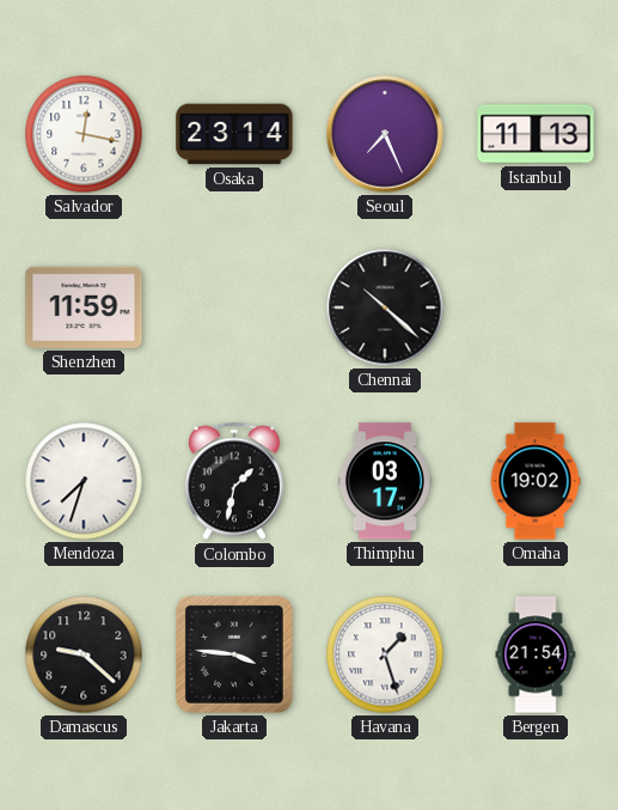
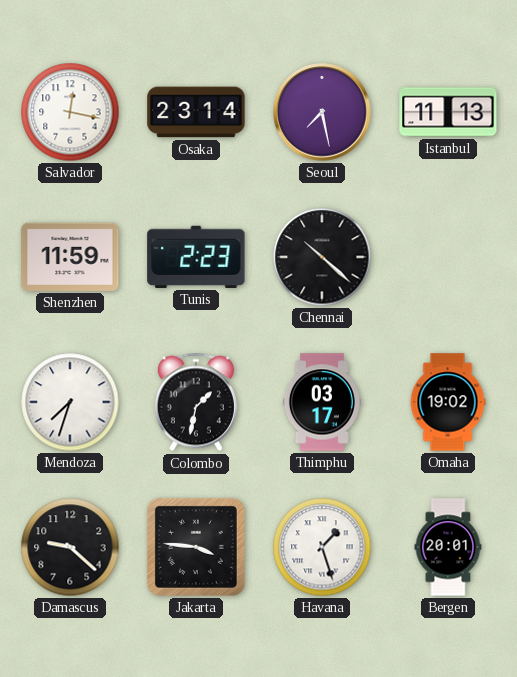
Seoul: 7:26 -> 7:28 (322, 112)
Tunis: none -> 2:23 (196, 257)
Bergen: 21:54 -> 20:01 (448, 547)
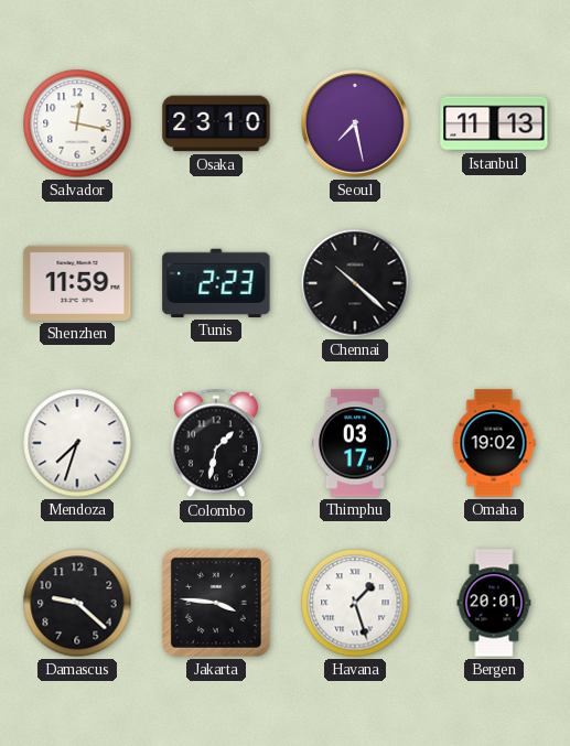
Osaka: 23:14 -> 23:10 (216, 123)
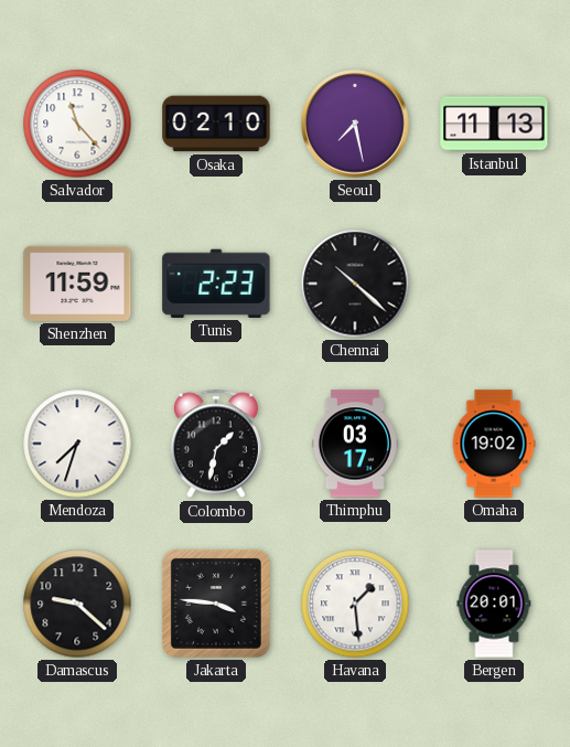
Salvador: 12:17 -> 11:23 (77, 124)
Osaka: 23:10 -> 02:10 (216, 124)
Havana: 1:27 -> 1:29 (355, 604)
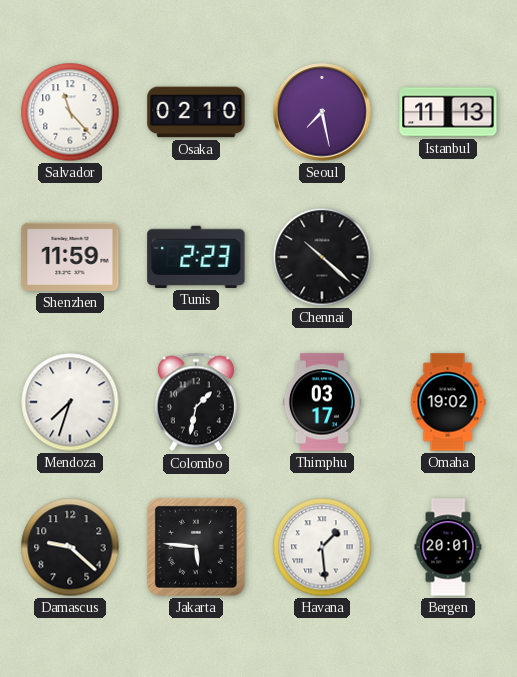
Jakarta: 3:46 -> 5:46 (196, 547)
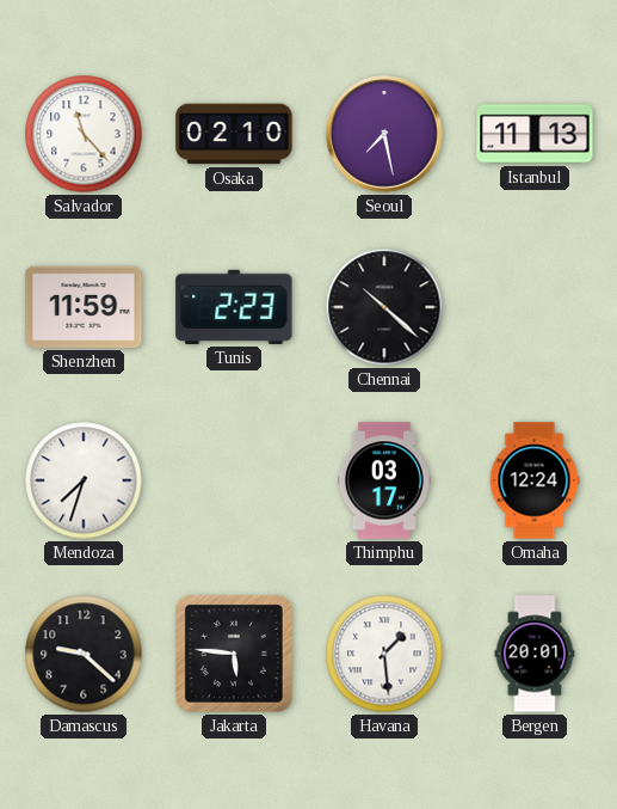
Colombo: 1:32 -> none (196, 402)
Omaha: 19:02 -> 12:24 (535, 480)
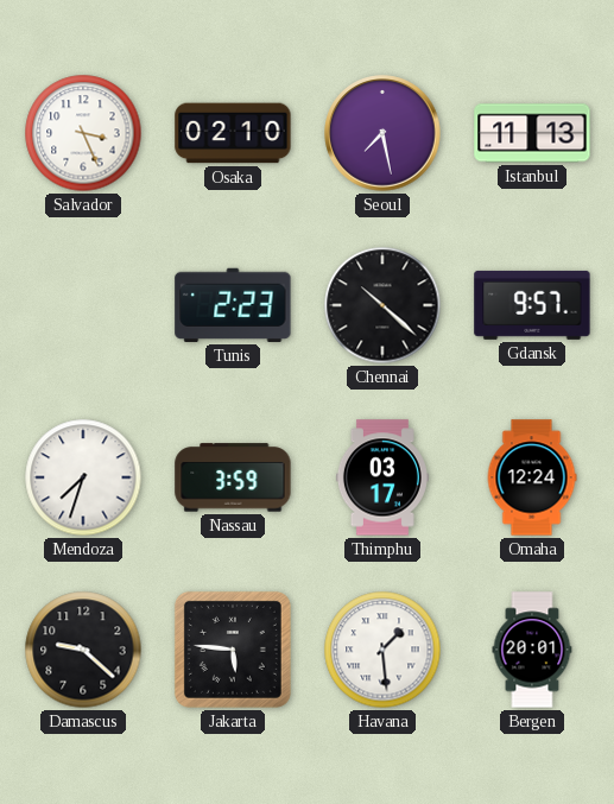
Salvador: 11:23 -> 3:26 (83, 133)
Shenzhen: 11:59 -> none (84, 307)
Gdansk: none -> 9:57 (532, 305)
Nassau: none -> 3:59 (233, 477)
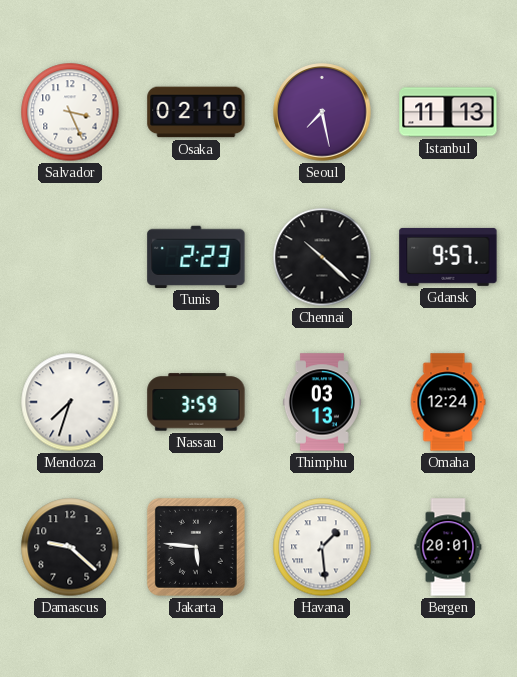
Thimphu: 03:17 -> 03:13 (322, 402)
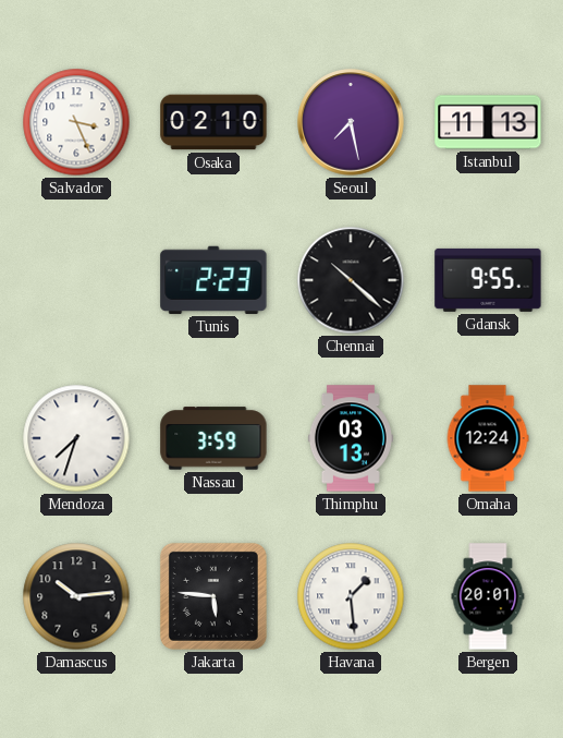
Gdansk: 9:57 -> 9:55 (488, 280)
Damascus: 9:22 -> 10:14 (76, 596)
